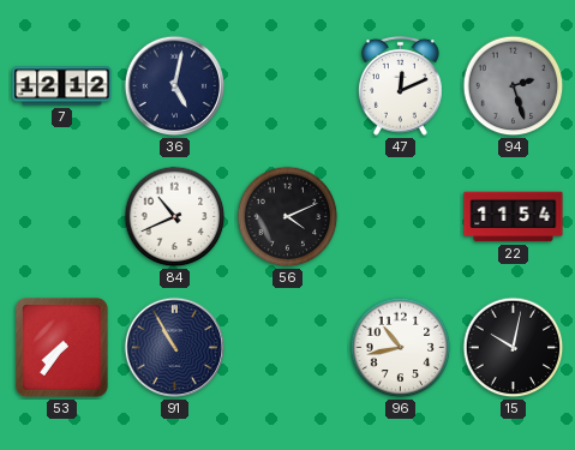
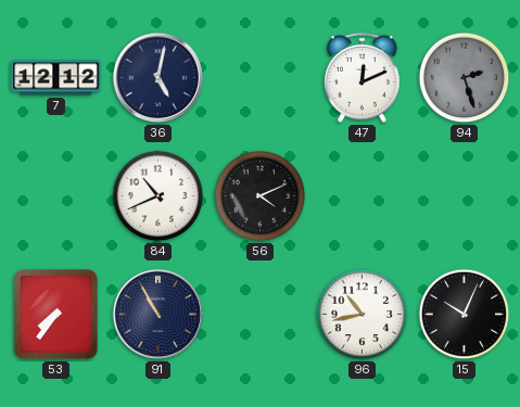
22: 11:54 -> none (514, 217)
15: 10:02 -> 10:04 (465, 315)
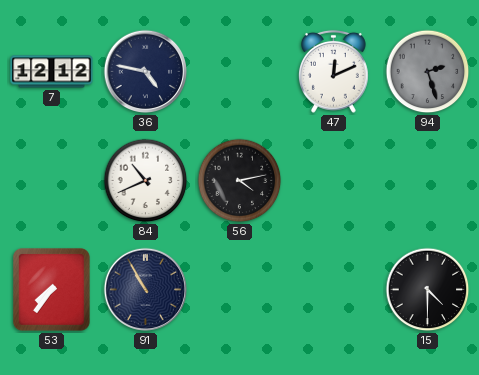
36: 5:02 -> 4:47 (146, 72)
56: 4:11 -> 4:13 (240, 181)
96: 10:43 -> none (363, 315)
15: 10:04 -> 4:30 (428, 290)
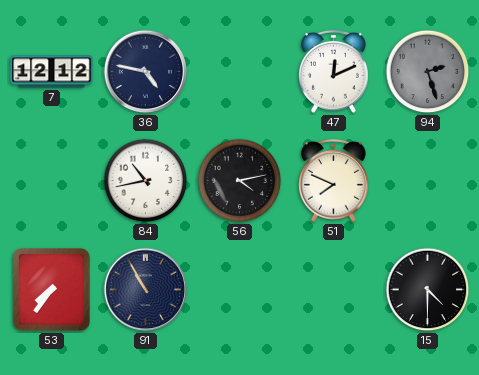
84: 10:41 -> 10:43 (146, 181)
51: none -> 7:49 (333, 180)
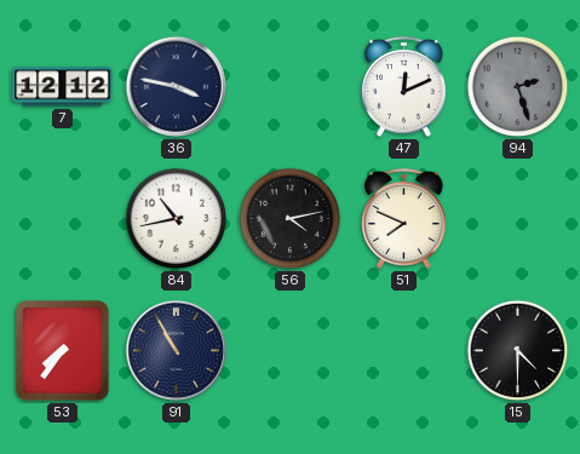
36: 4:47 -> 3:47 (177, 87)
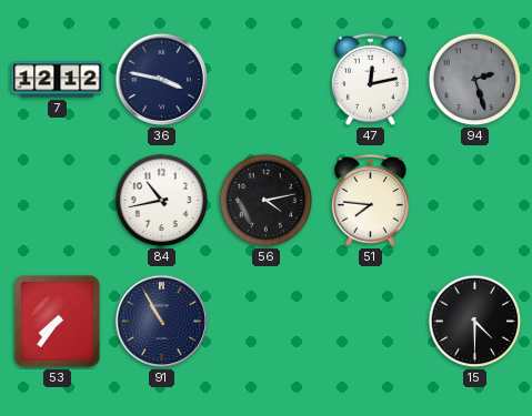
47: 12:11 -> 12:13 (370, 79)
51: 7:49 -> 7:46 (370, 200)
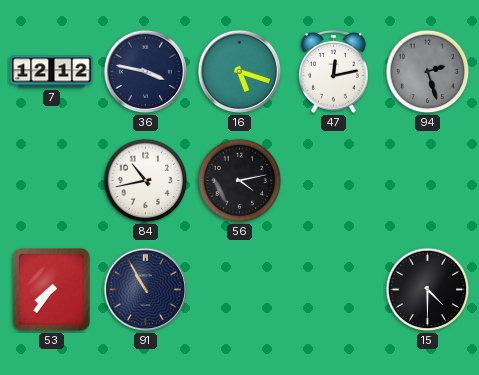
16: none -> 5:18 (240, 72)
51: 7:46 -> none (370, 200)
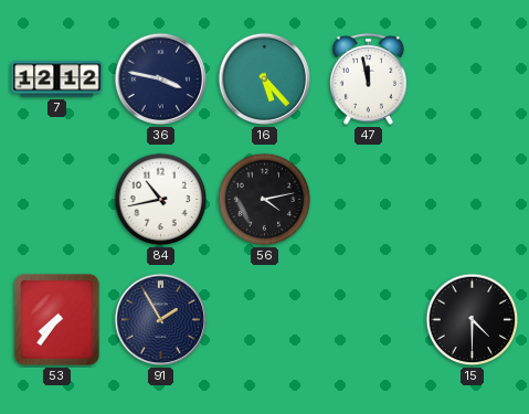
16: 5:18 -> 5:23 (265, 79)
47: 12:13 -> 11:58 (368, 78)
94: 2:27 -> none (428, 72)
91: 10:55 -> 1:55 (161, 320)
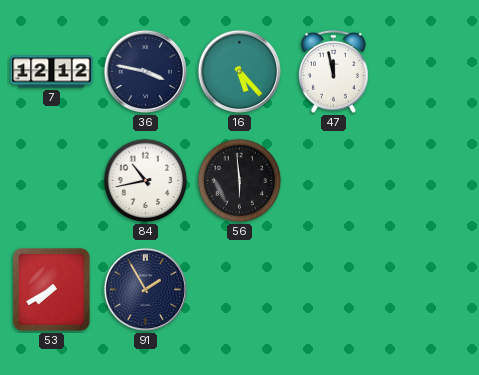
56: 4:13 -> 5:59 (240, 181)
53: 7:36 -> 7:40 (52, 290)
15: 4:30 -> none (473, 320)
